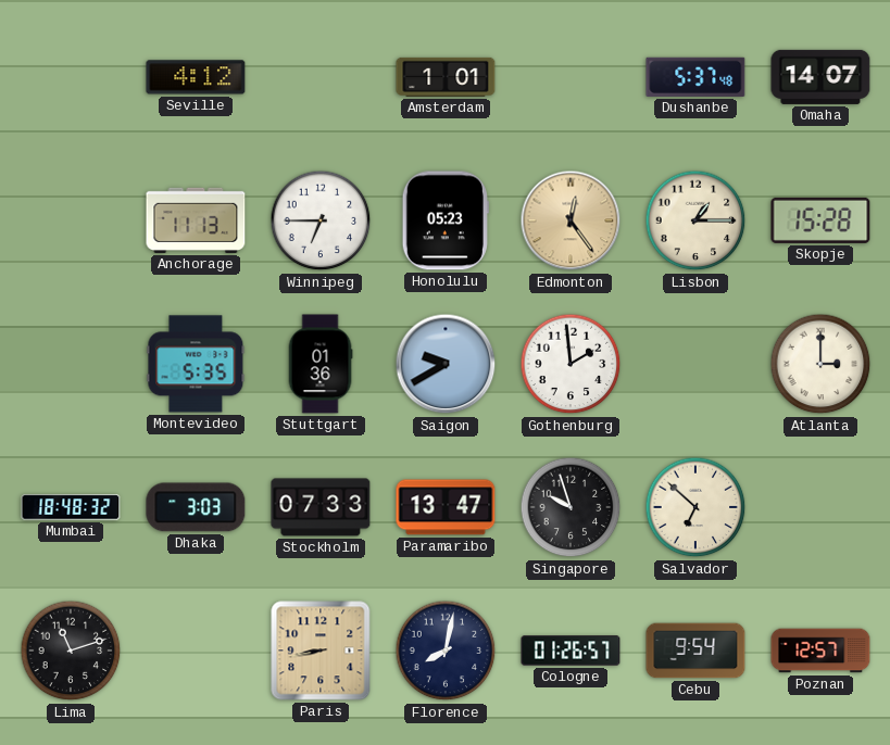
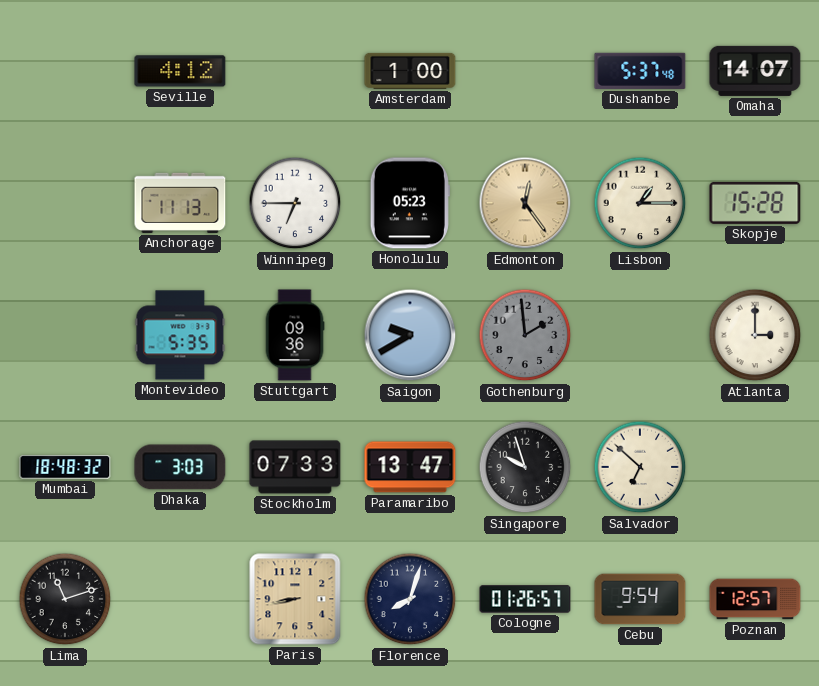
Amsterdam: 1:01 -> 1:00 (410, 71)
Stuttgart: 01:36 -> 09:36 (295, 335)
Gothenburg dial: white -> grey (525, 335)
Florence: 8:02 -> 8:03 (410, 599)
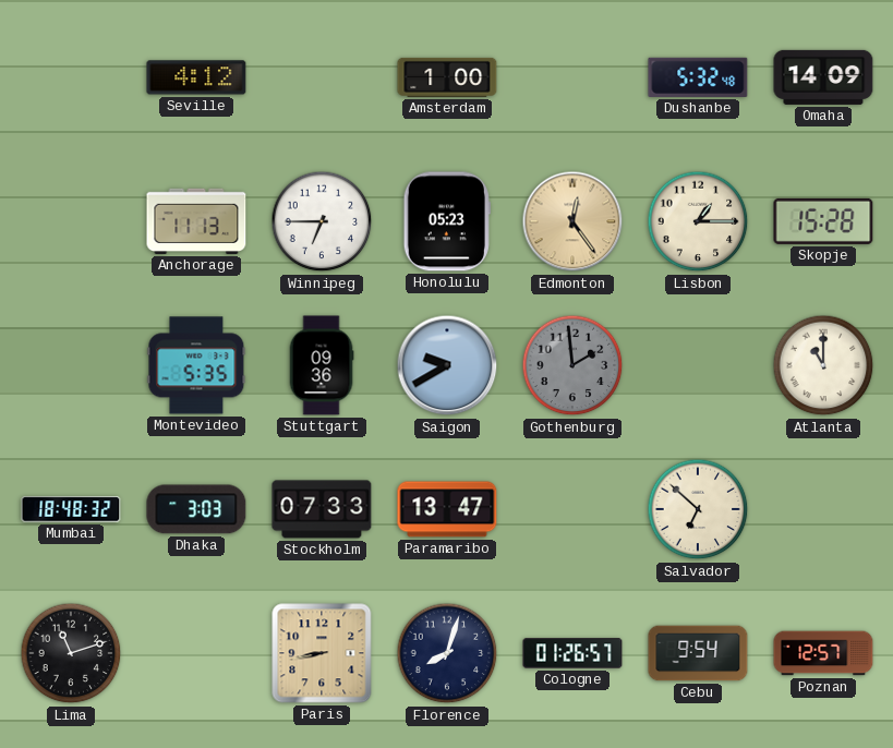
Dushanbe: 5:37 -> 5:32 (698, 77)
Omaha: 14:07 -> 14:09 (823, 77)
Atlanta: 3:00 -> 11:00 (823, 365)
Singapore: 9:57 -> none (525, 467)
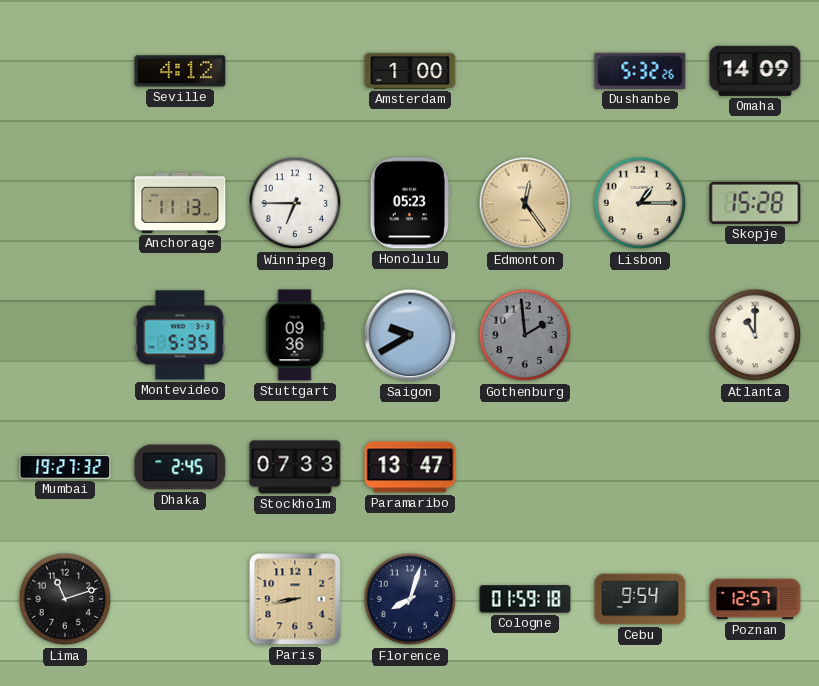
Dushanbe: 5:32:48 -> 5:32:26 (640, 71)
Mumbai: 18:48 -> 19:27 (65, 467)
Dhaka: 3:03 -> 2:45 (180, 467)
Salvador: 6:52 -> none (698, 509)
Cologne: 01:26 -> 01:59 (525, 599)
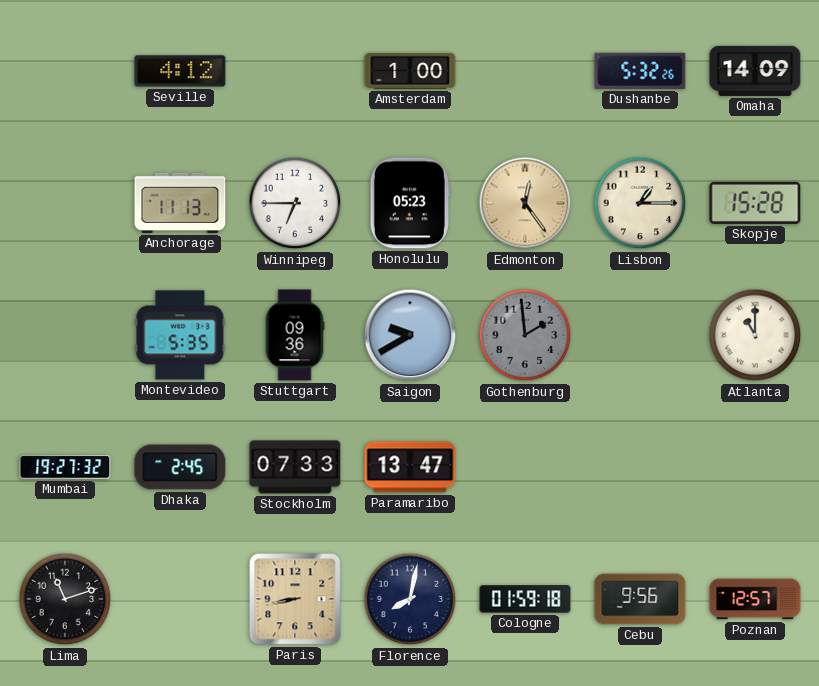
Florence: 8:03 -> 8:02 (410, 599)
Cebu: 9:54 -> 9:56 (640, 599)
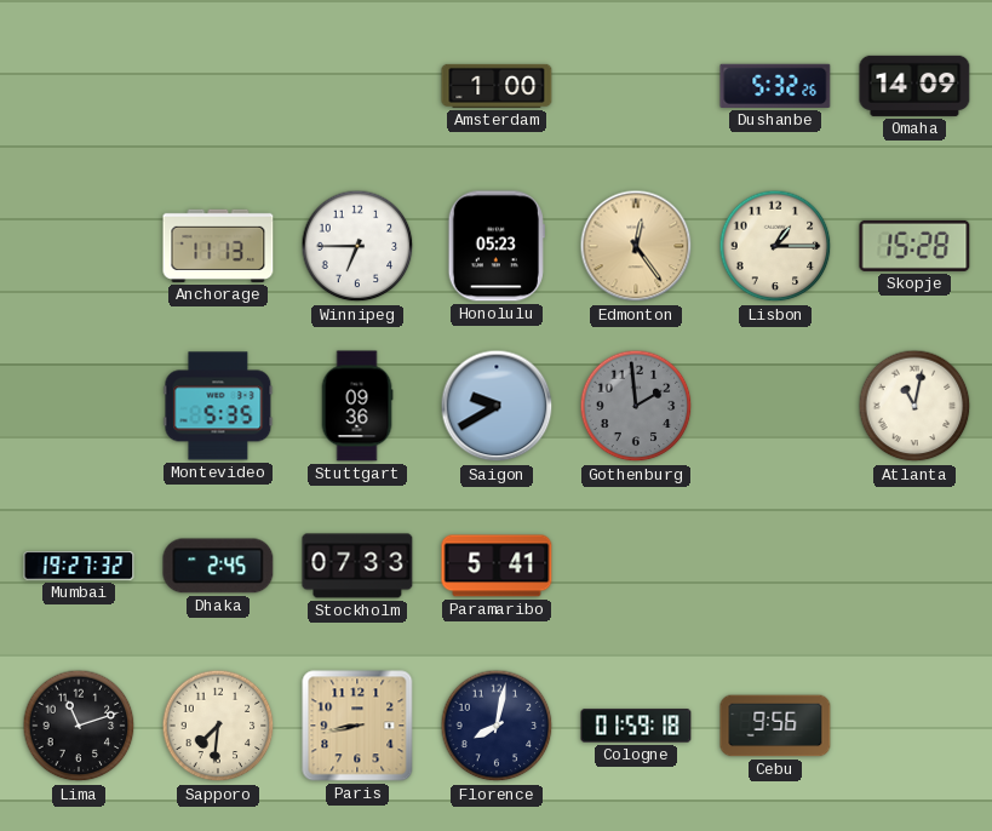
Seville: 4:12 -> none (180, 71)
Atlanta: 11:00 -> 11:02 (914, 406)
Paramaribo: 13:47 -> 5:41 (497, 566)
Sapporo: none -> 7:31 (218, 726)
Poznan: 12:57 -> none (755, 599)
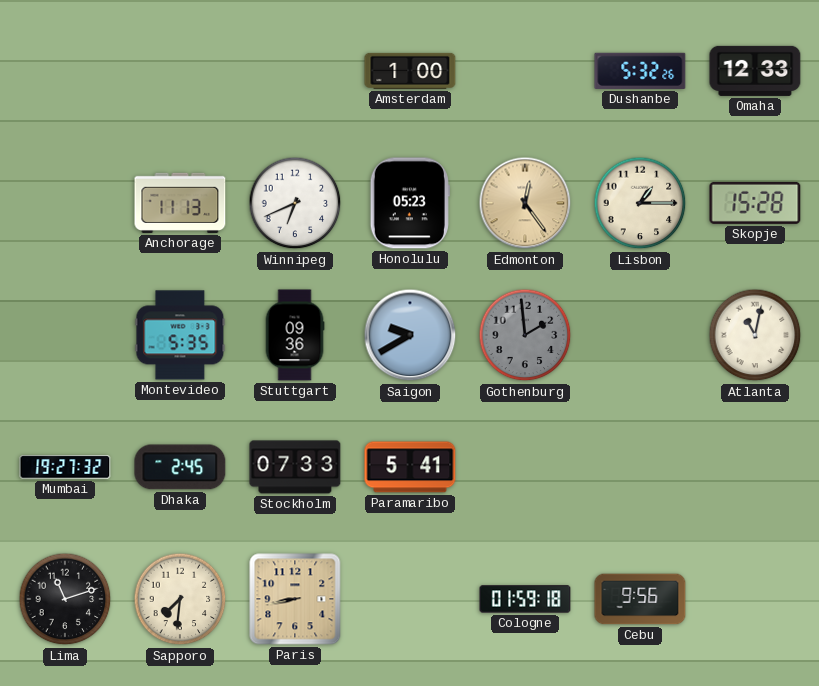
Omaha: 14:09 -> 12:33 (755, 71)
Winnipeg: 6:45 -> 6:41 (295, 203)
Florence: 8:02 -> none (497, 726)
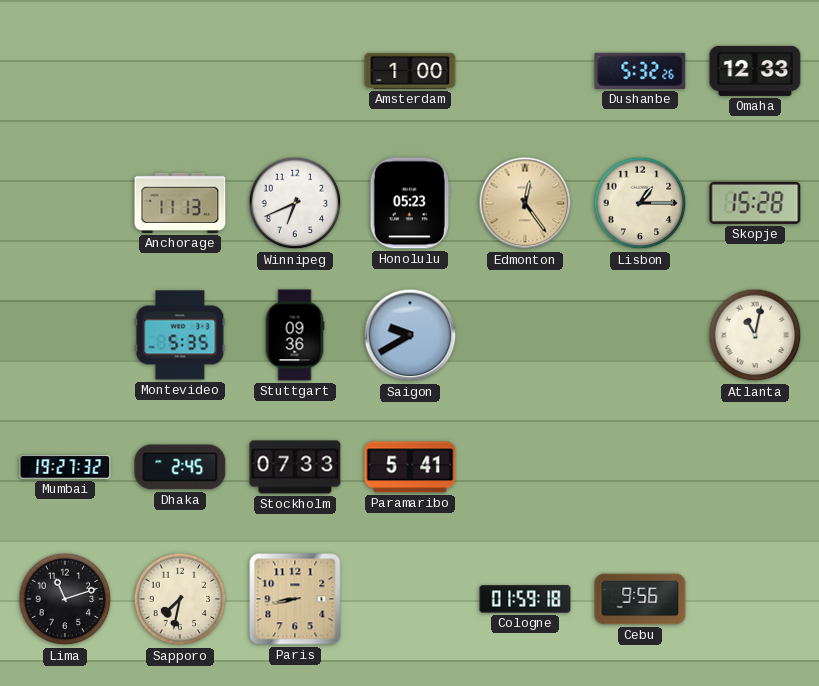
Gothenburg: 1:59 -> none (525, 335)
Sapporo: 7:31 -> 7:32 (180, 599)
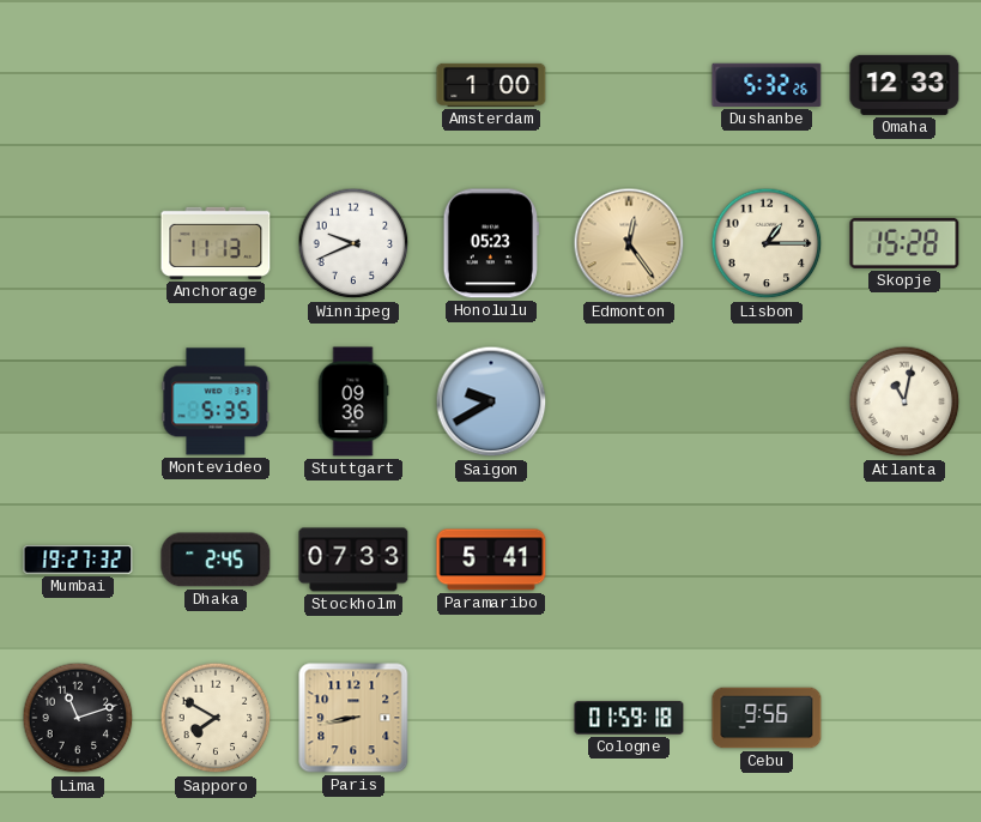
Winnipeg: 6:41 -> 9:41 (353, 243)
Sapporo: 7:32 -> 7:50 (216, 718)
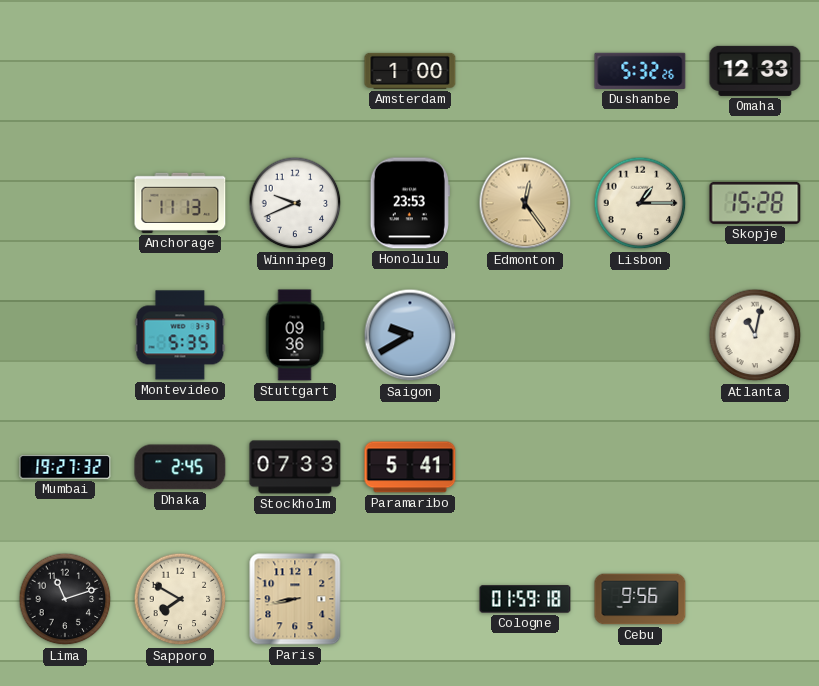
Honolulu: 05:23 -> 23:53 (410, 203)
